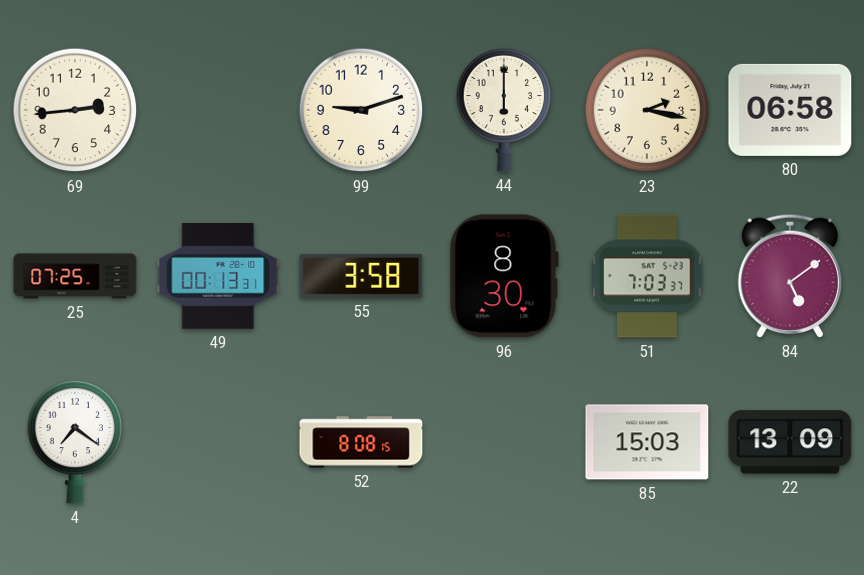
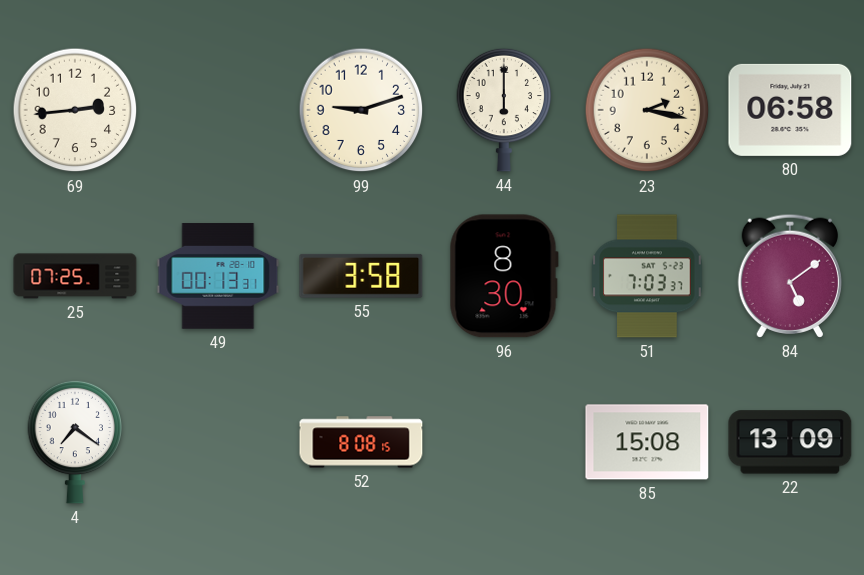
85: 15:03 -> 15:08 (647, 442)
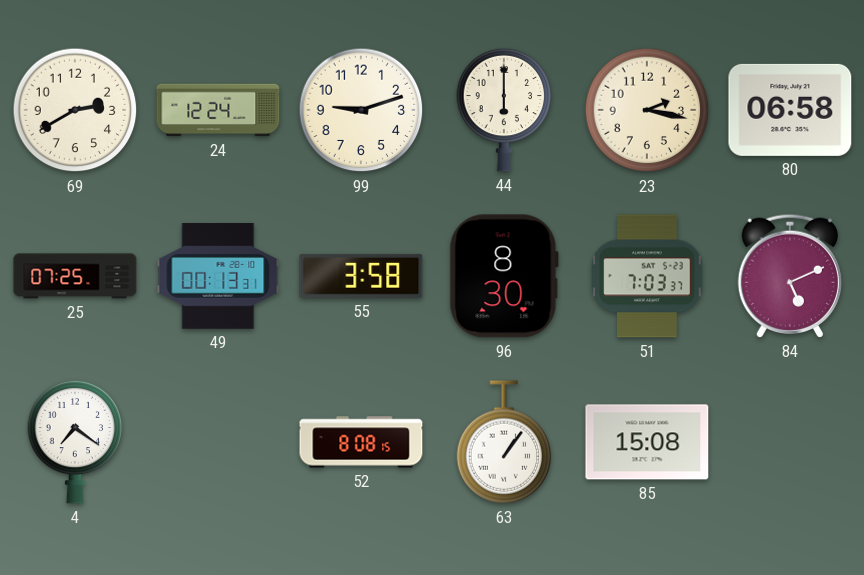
69: 2:44 -> 2:40 (75, 110)
24: none -> 12:24 (218, 110)
84: 5:09 -> 5:11 (789, 276)
63: none -> 1:06 (504, 442)
22: 13:09 -> none (790, 442)
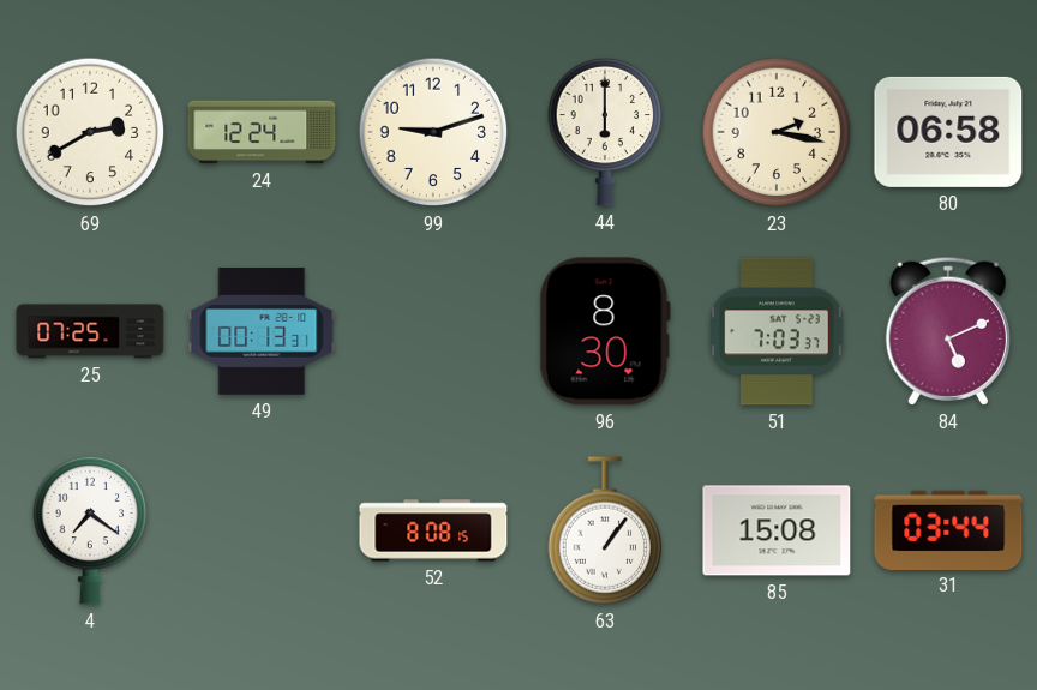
55: 3:58 -> none (361, 276)
31: none -> 03:44 (948, 529)
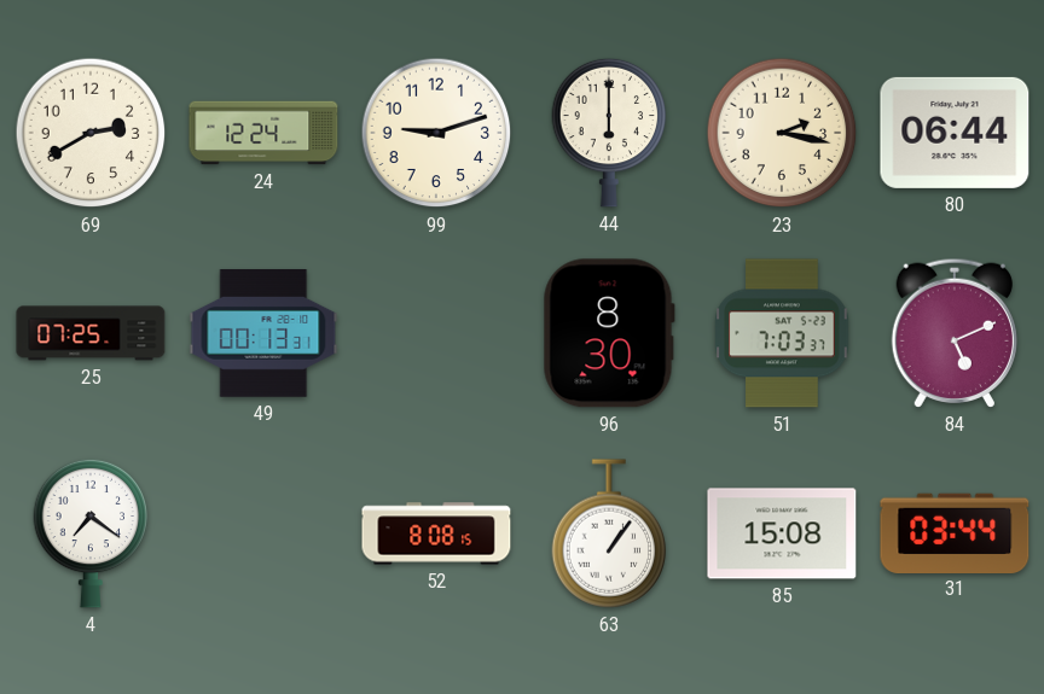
80: 06:58 -> 06:44 (955, 133)
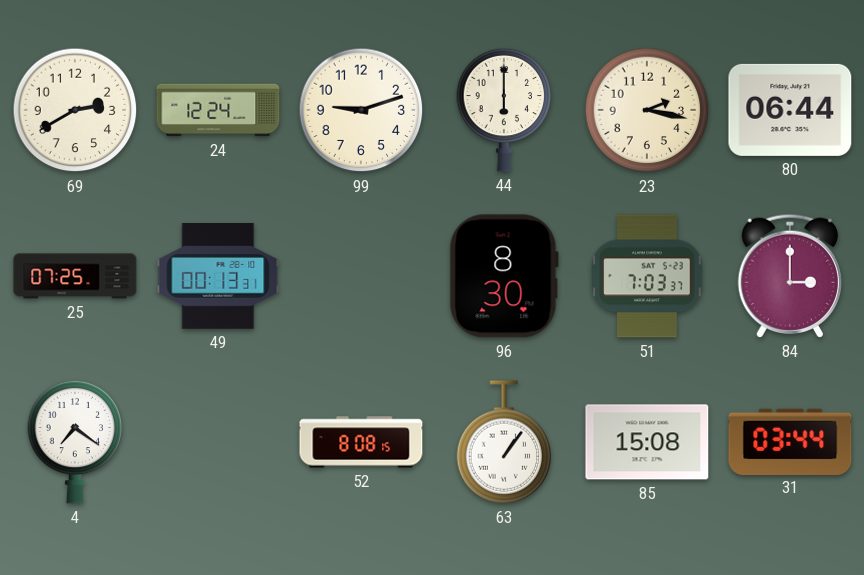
84: 5:11 -> 3:00 (789, 276)
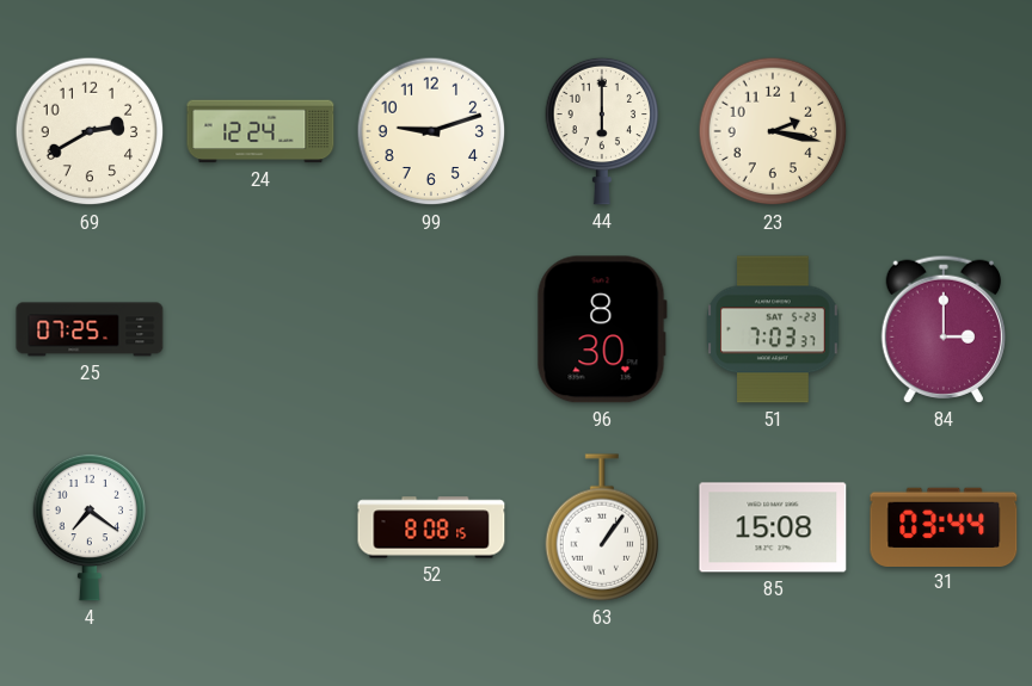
80: 06:44 -> none (790, 110)
49: 00:13 -> none (218, 276)
